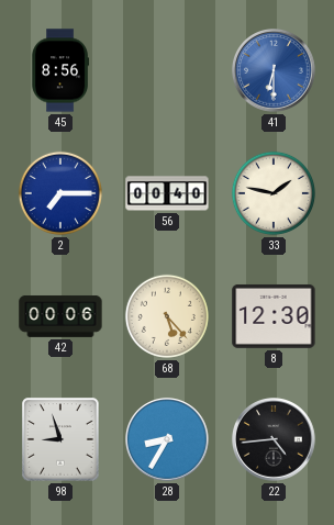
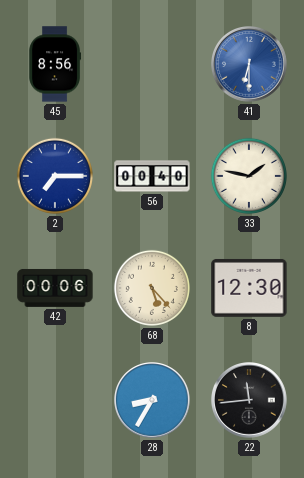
98: 8:57 -> none (60, 439)
22: 4:44 -> 11:44 (250, 401)
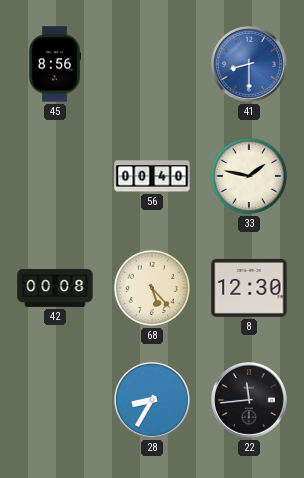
41: 6:30 -> 8:30 (250, 65)
2: 7:15 -> none (55, 176)
42: 00:06 -> 00:08 (55, 288)
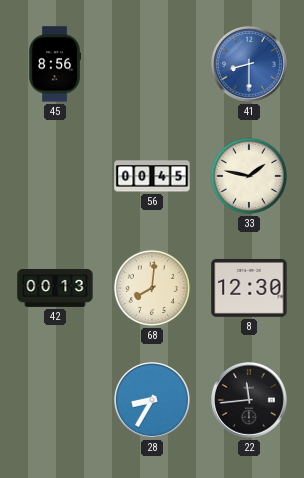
56: 00:40 -> 00:45 (152, 176)
42: 00:08 -> 00:13 (55, 288)
68: 5:23 -> 8:01 (152, 288)
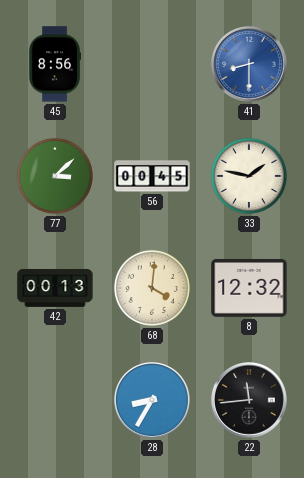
77: none -> 3:08 (55, 176)
68: 8:01 -> 4:01 (152, 288)
8: 12:30 -> 12:32 (249, 288)
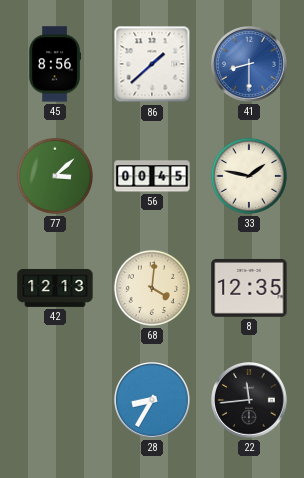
86: none -> 1:38 (152, 64)
42: 00:13 -> 12:13 (55, 288)
8: 12:32 -> 12:35 (249, 288)
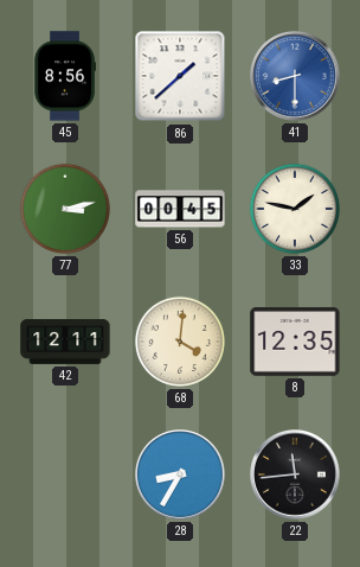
77: 3:08 -> 3:13 (65, 209)
42: 12:13 -> 12:11 (65, 342)
